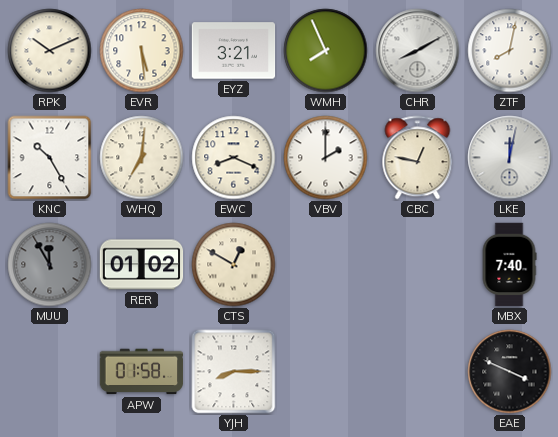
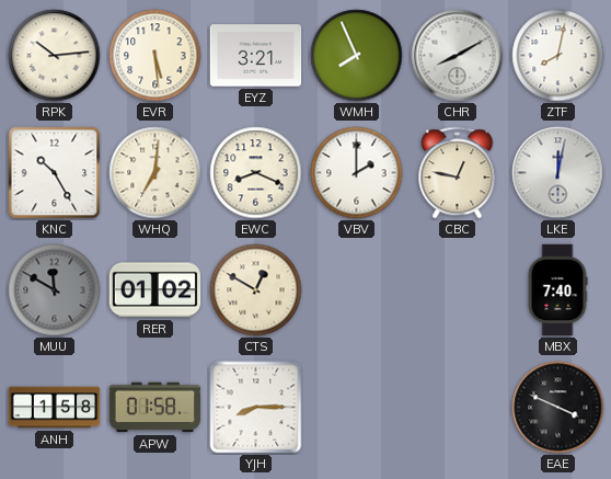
RPK: 10:11 -> 10:14 (55, 56)
MUU: 11:55 -> 11:50 (55, 290)
ANH: none -> 1:58 (55, 408)
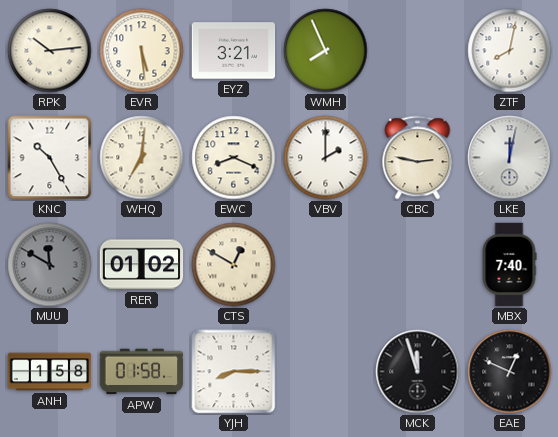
CHR: 8:10 -> none (458, 56)
CBC: 12:47 -> 2:47 (418, 158)
MCK: none -> 11:57 (418, 372)
EAE: 3:49 -> 12:49 (510, 372)
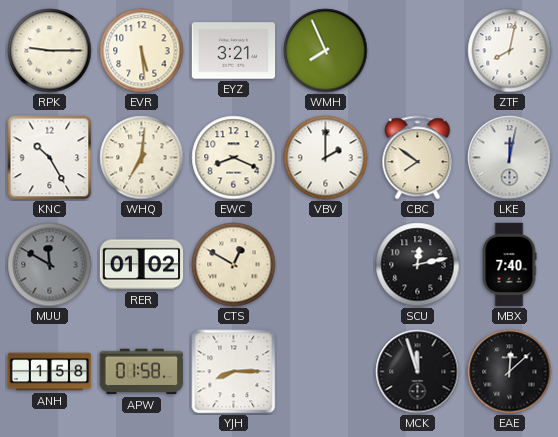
RPK: 10:14 -> 9:15 (50, 51)
CBC: 2:47 -> 7:51 (418, 158)
SCU: none -> 12:13 (418, 265)
EAE: 12:49 -> 12:08 (510, 372)
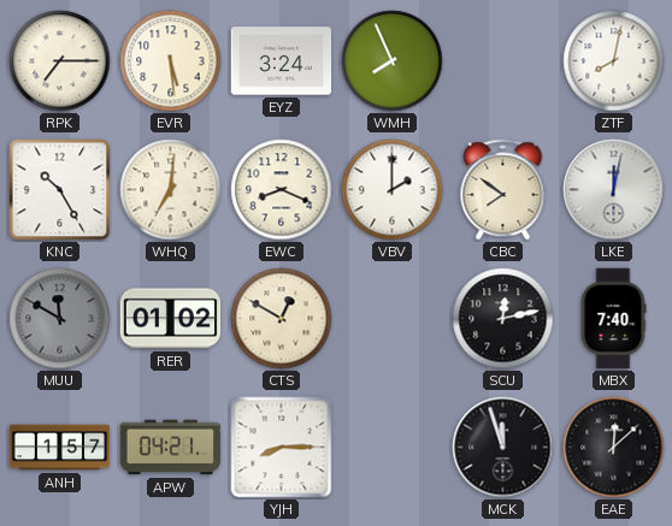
RPK: 9:15 -> 7:15 (60, 61)
EYZ: 3:21 -> 3:24 (282, 61)
ANH: 1:58 -> 1:57 (60, 448)
APW: 01:58 -> 04:21 (171, 448)
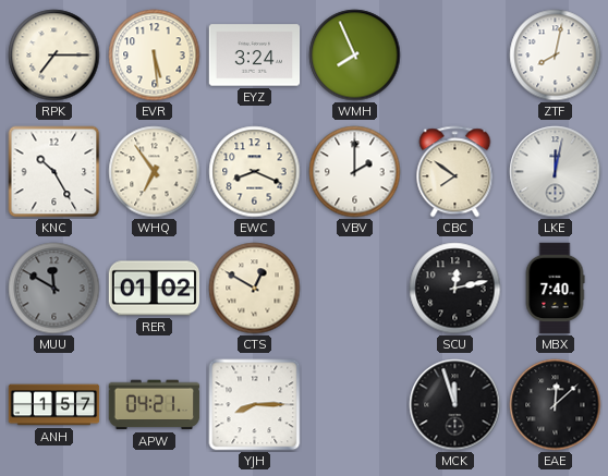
WHQ: 7:01 -> 6:54 (155, 172)
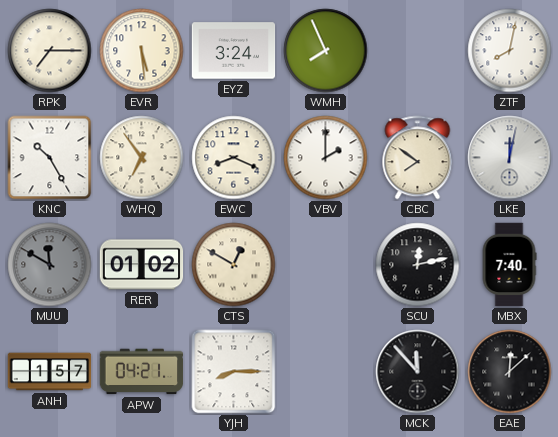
MCK: 11:57 -> 11:53 (418, 372)
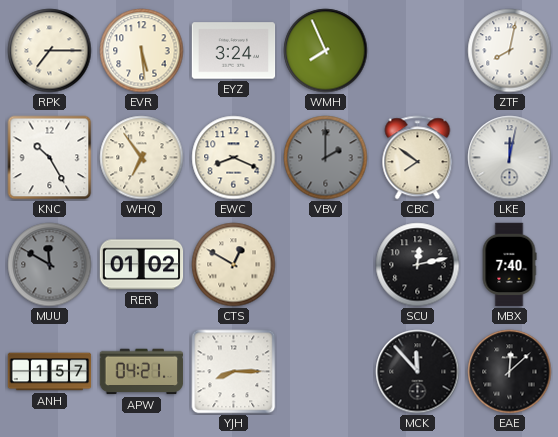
VBV dial: white -> grey (326, 158)
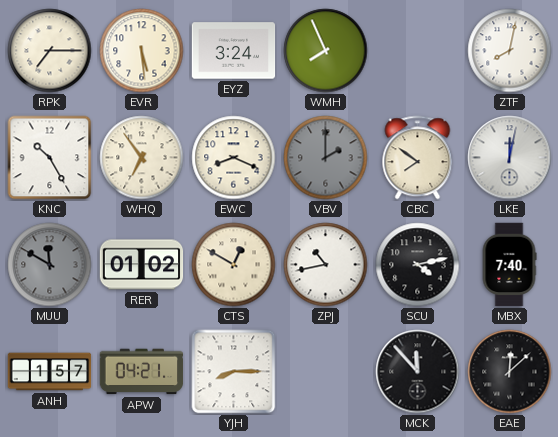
ZPJ: none -> 10:43 (326, 265)
SCU: 12:13 -> 4:13 (418, 265)
